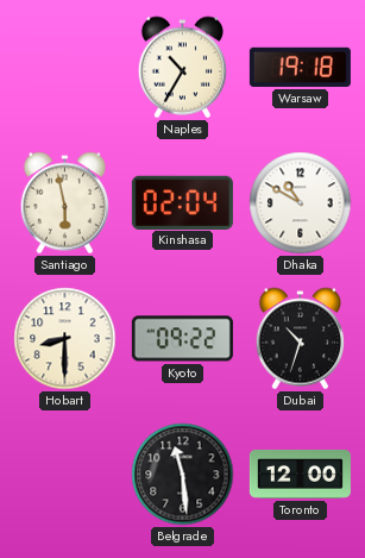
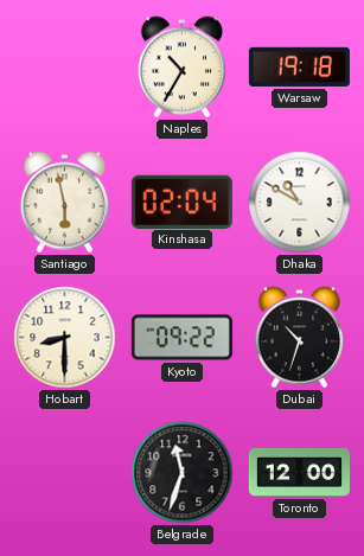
Belgrade: 11:29 -> 11:33 (183, 473)
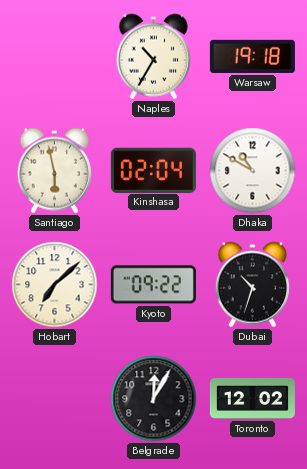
Hobart: 8:30 -> 7:08 (55, 285)
Belgrade: 11:33 -> 12:05 (154, 399)
Toronto: 12:00 -> 12:02 (252, 398)
